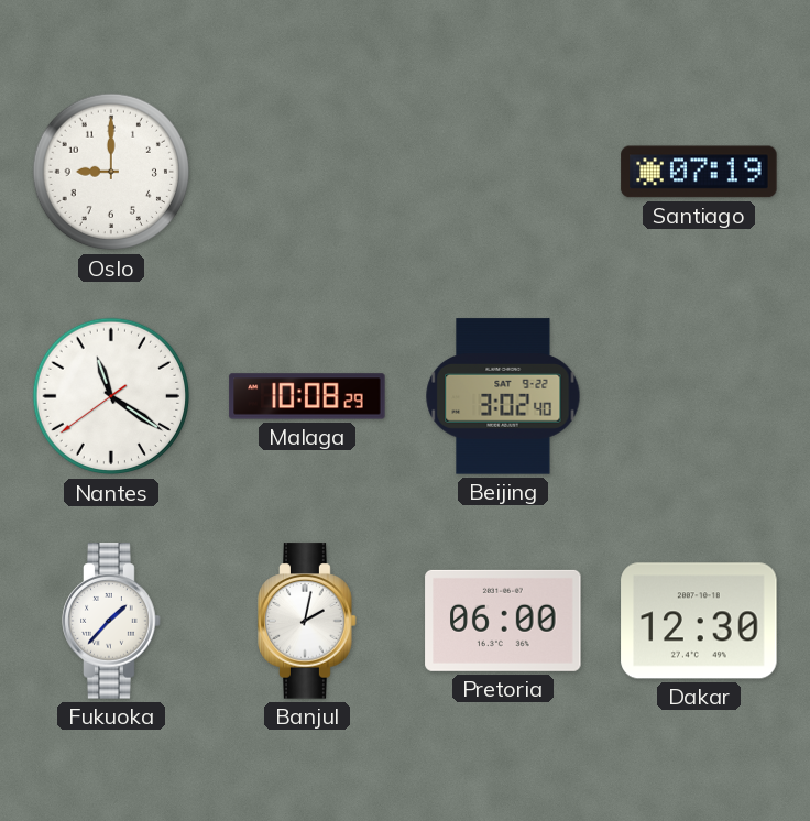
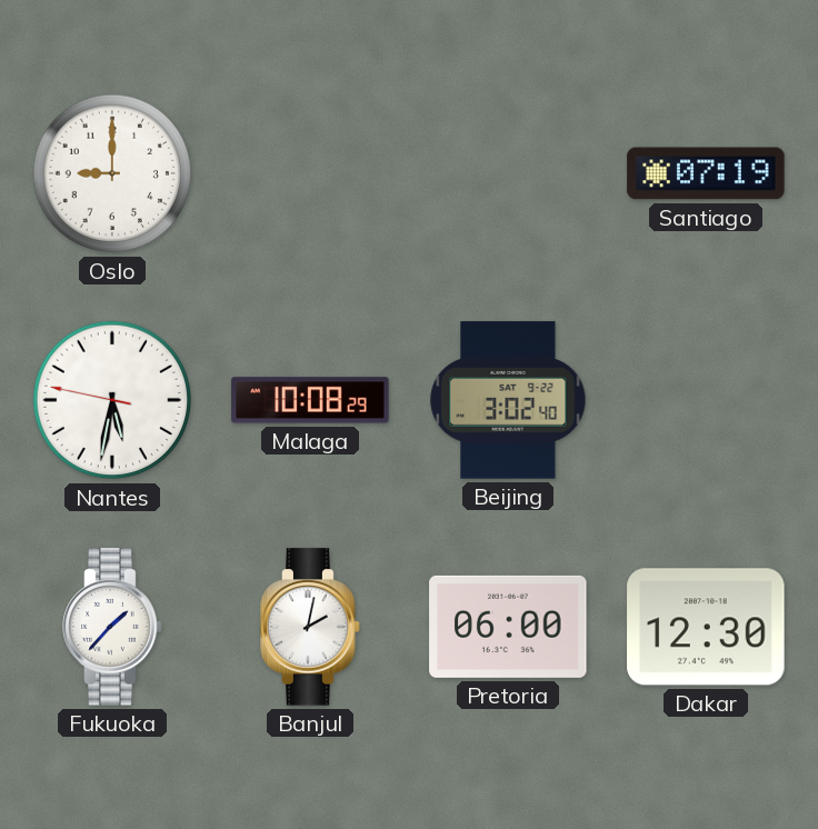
Nantes: 11:20 -> 5:31 (112, 400)
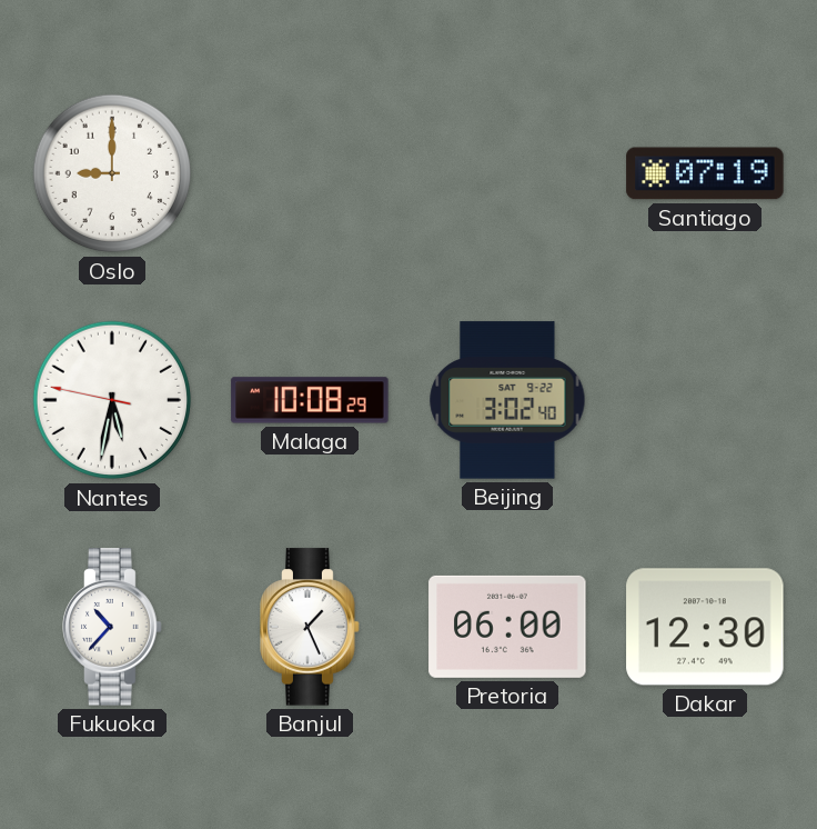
Fukuoka: 1:37 -> 10:37 (112, 627)
Banjul: 2:02 -> 1:26 (310, 627)
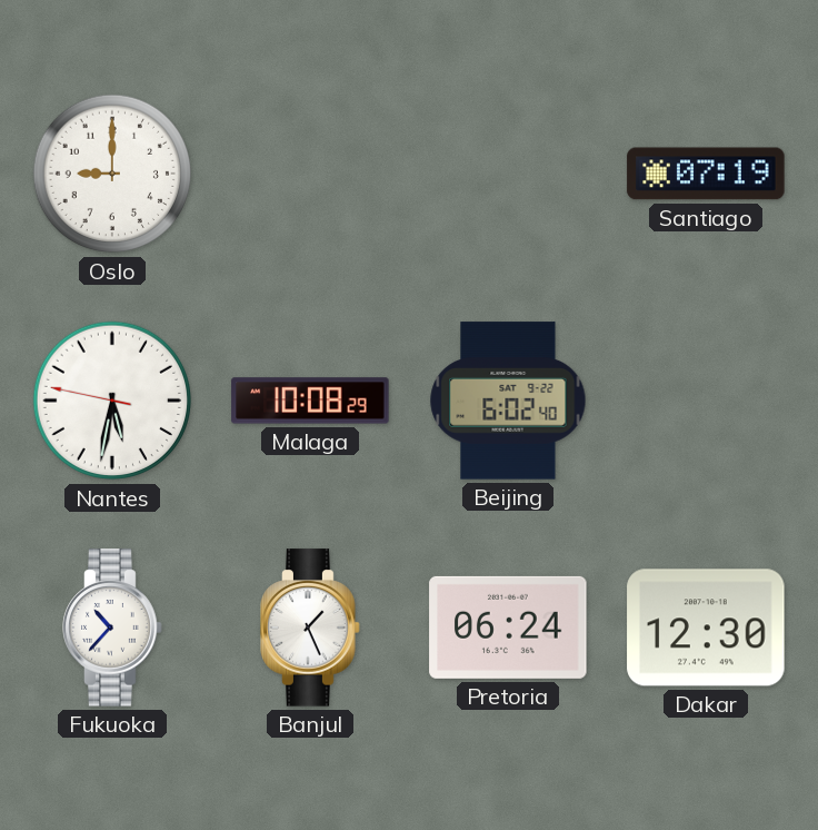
Beijing: 3:02 -> 6:02 (508, 401)
Pretoria: 06:00 -> 06:24 (508, 628)
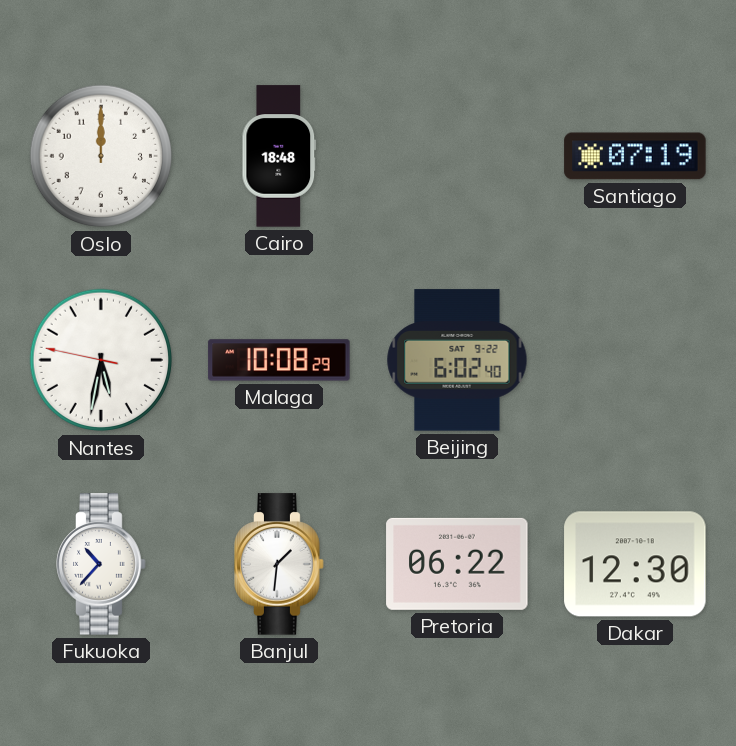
Oslo: 9:00 -> 12:00 (101, 156)
Cairo: none -> 18:48 (279, 156)
Banjul: 1:26 -> 1:31 (279, 564)
Pretoria: 06:24 -> 06:22 (457, 564)
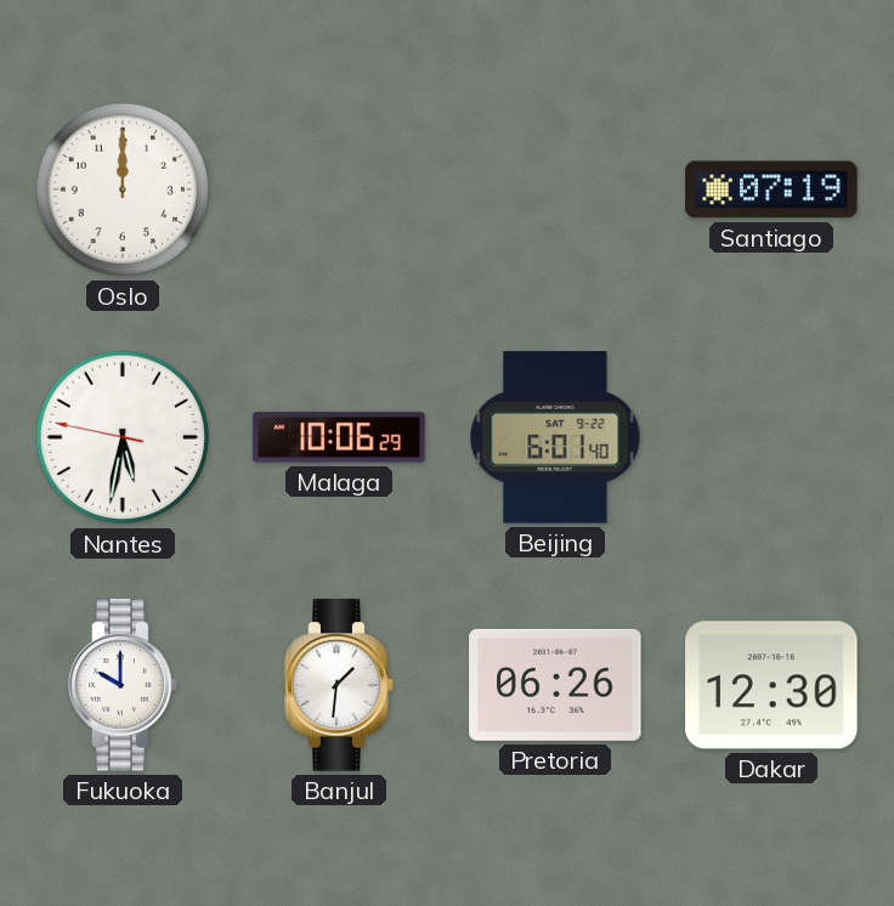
Cairo: 18:48 -> none (279, 156)
Malaga: 10:08 -> 10:06 (339, 437)
Beijing: 6:02 -> 6:01 (555, 437)
Fukuoka: 10:37 -> 10:00 (123, 685)
Pretoria: 06:22 -> 06:26 (555, 685)
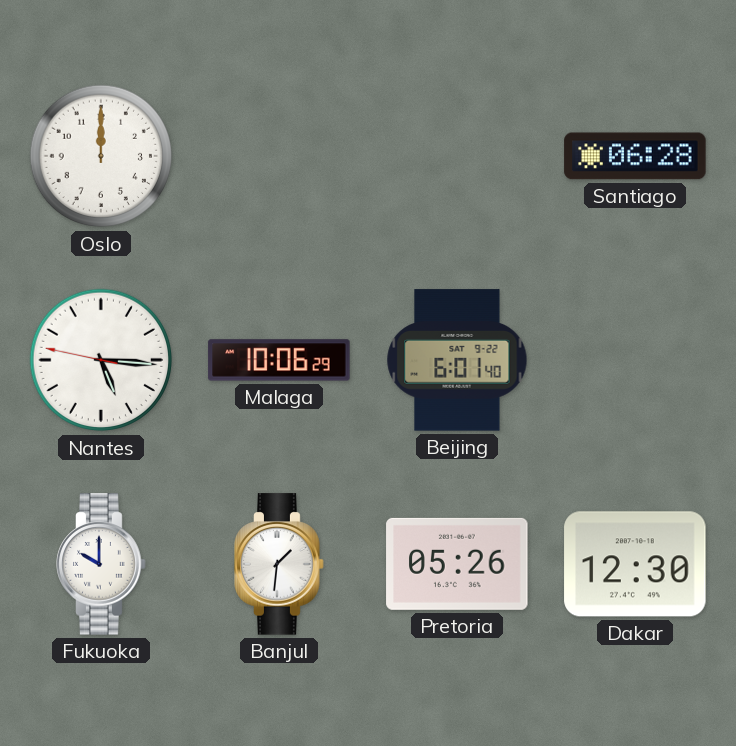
Santiago: 07:19 -> 06:28 (635, 156)
Nantes: 5:31 -> 5:15 (101, 360)
Pretoria: 06:26 -> 05:26 (457, 564)
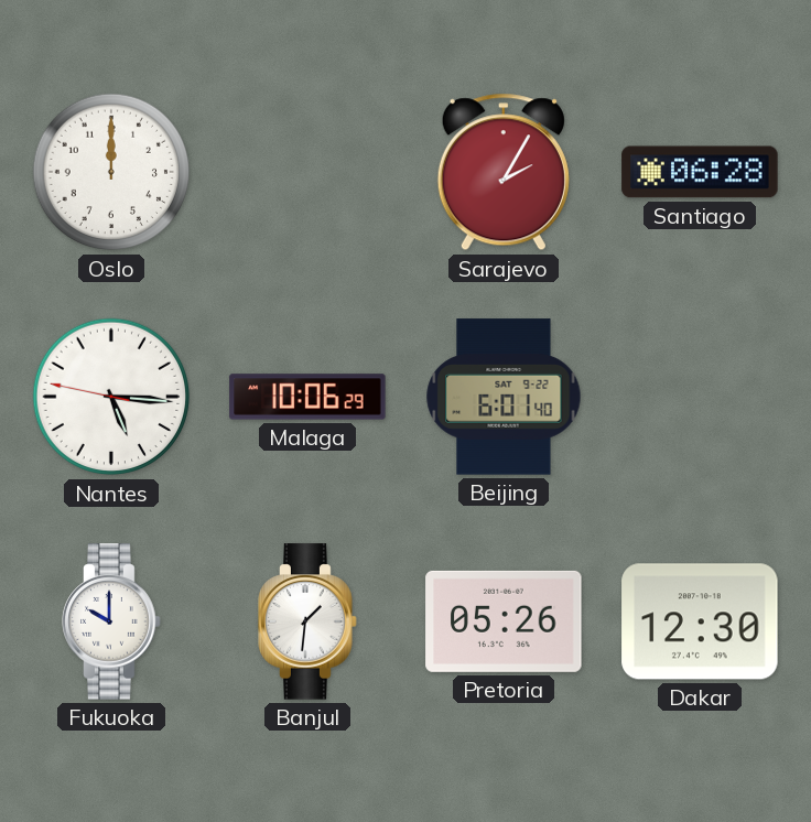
Sarajevo: none -> 2:05 (504, 172)
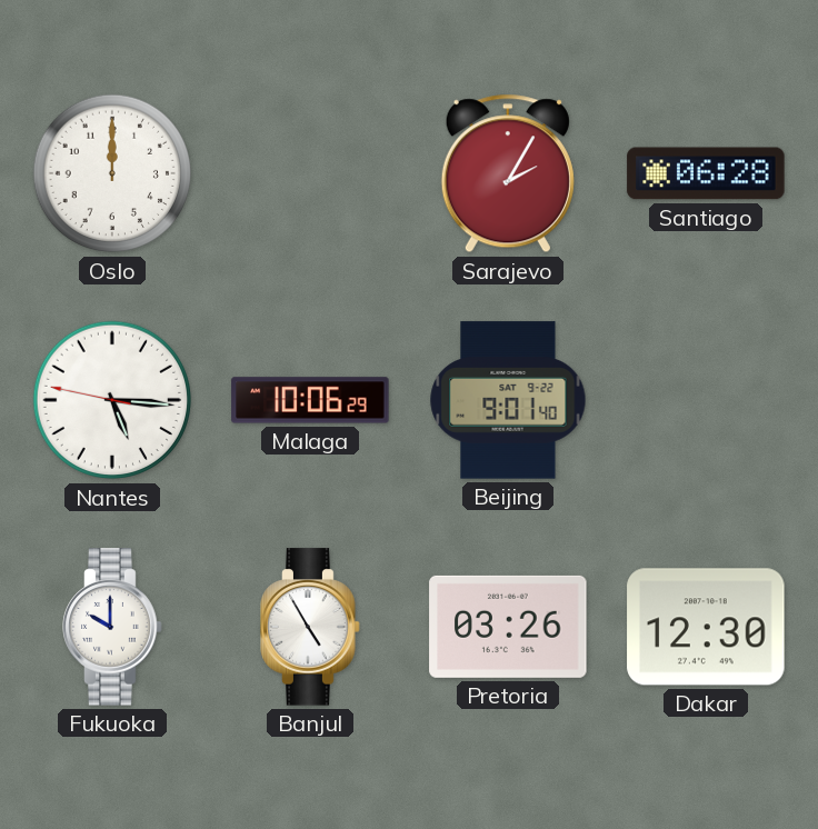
Beijing: 6:01 -> 9:01 (508, 400)
Banjul: 1:31 -> 4:55 (310, 627)
Pretoria: 05:26 -> 03:26 (508, 627)
